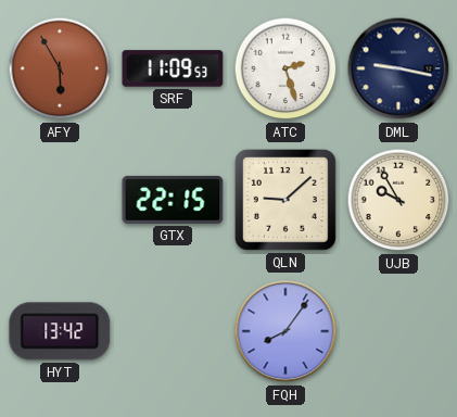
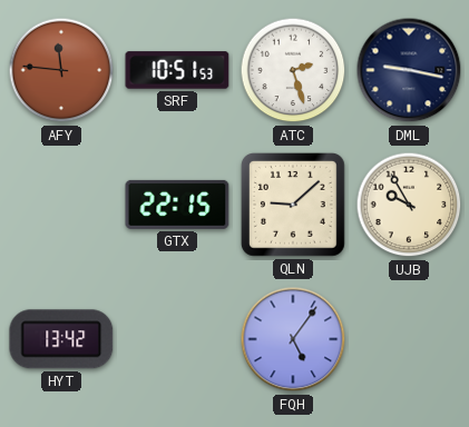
AFY: 5:55 -> 11:46 (61, 70)
SRF: 11:09 -> 10:51 (177, 70)
FQH: 8:06 -> 5:06 (293, 339)
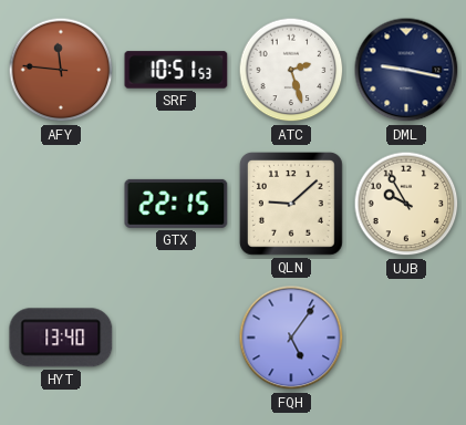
HYT: 13:42 -> 13:40 (61, 338)
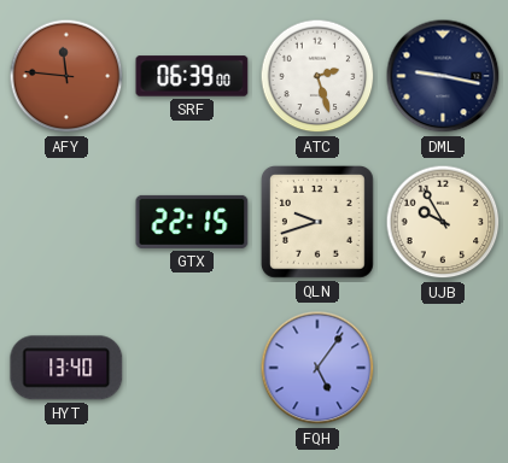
SRF: 10:51 -> 06:39 (192, 76)
QLN: 9:08 -> 9:42 (319, 223)
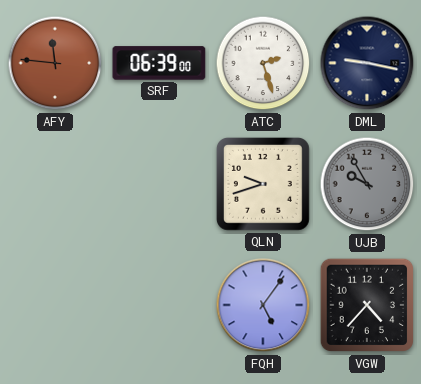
GTX: 22:15 -> none (192, 222)
UJB dial: cream -> grey (367, 184)
HYT: 13:40 -> none (66, 368)
VGW: none -> 4:37 (367, 305)
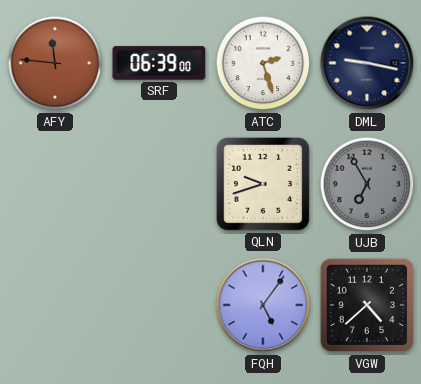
UJB: 9:55 -> 6:55 (367, 184)
VGW: 4:37 -> 4:38 (367, 305)
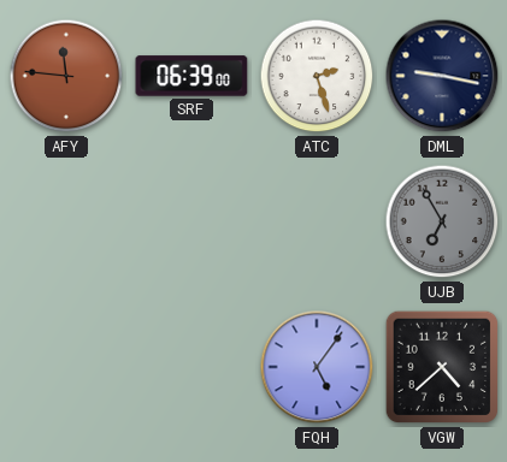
QLN: 9:42 -> none (264, 185)
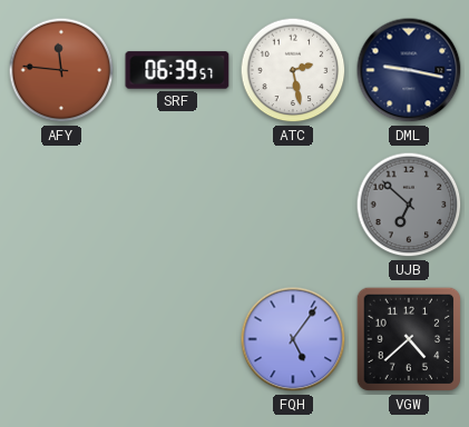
SRF: 06:39:00 -> 06:39:57 (177, 70)
ATC: 2:27 -> 2:28 (293, 70)
UJB: 6:55 -> 6:52 (409, 205)
